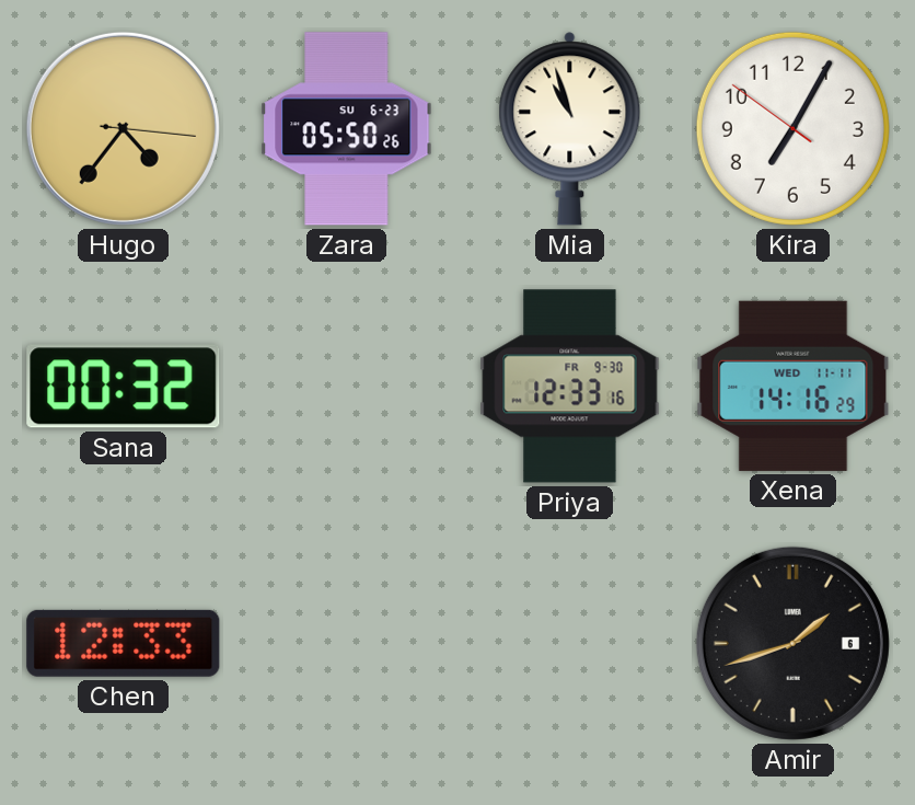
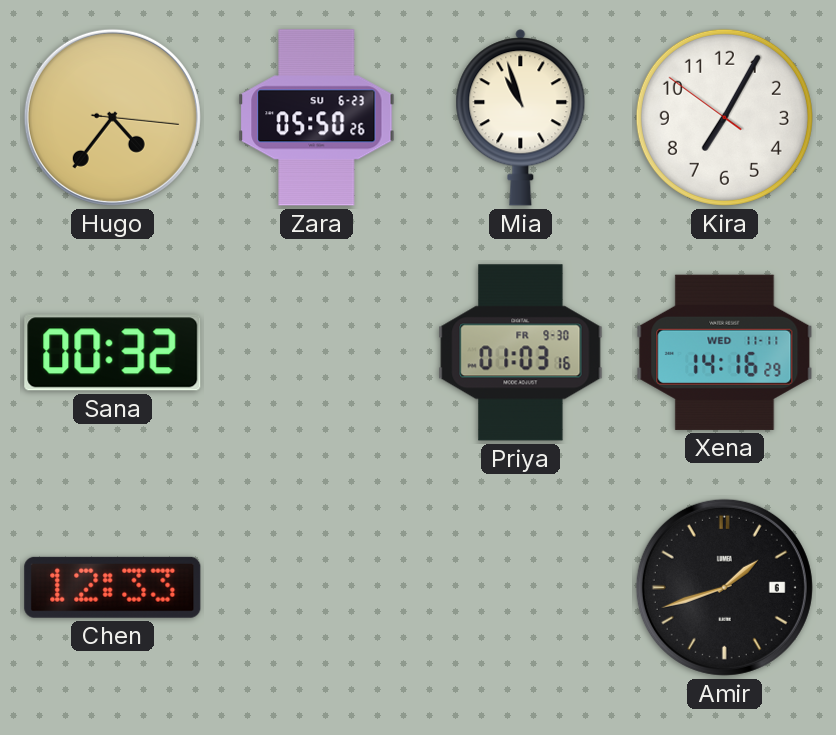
Priya: 12:33 -> 01:03 (521, 353)
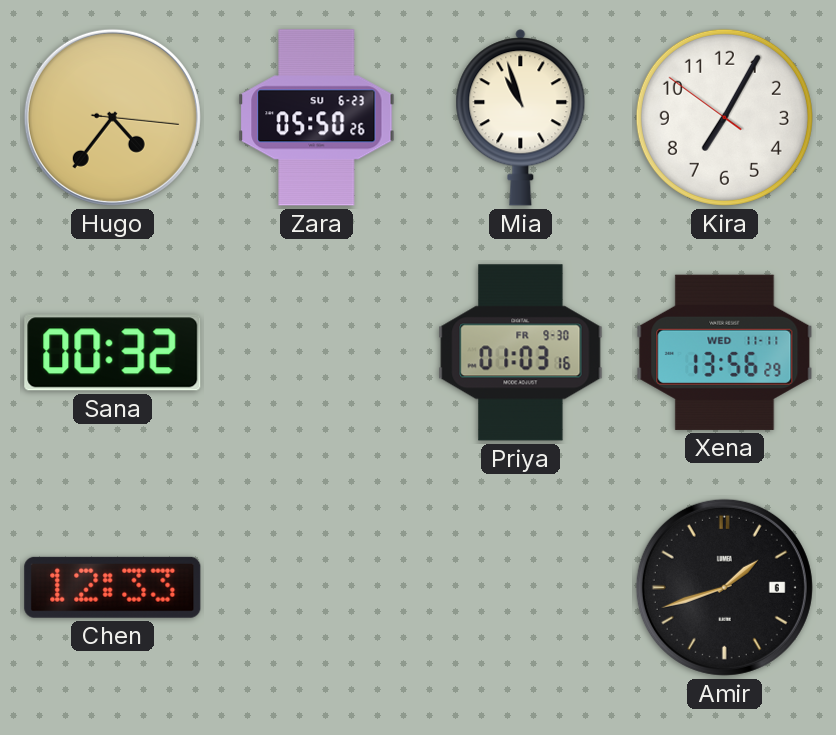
Xena: 14:16 -> 13:56 (725, 352)
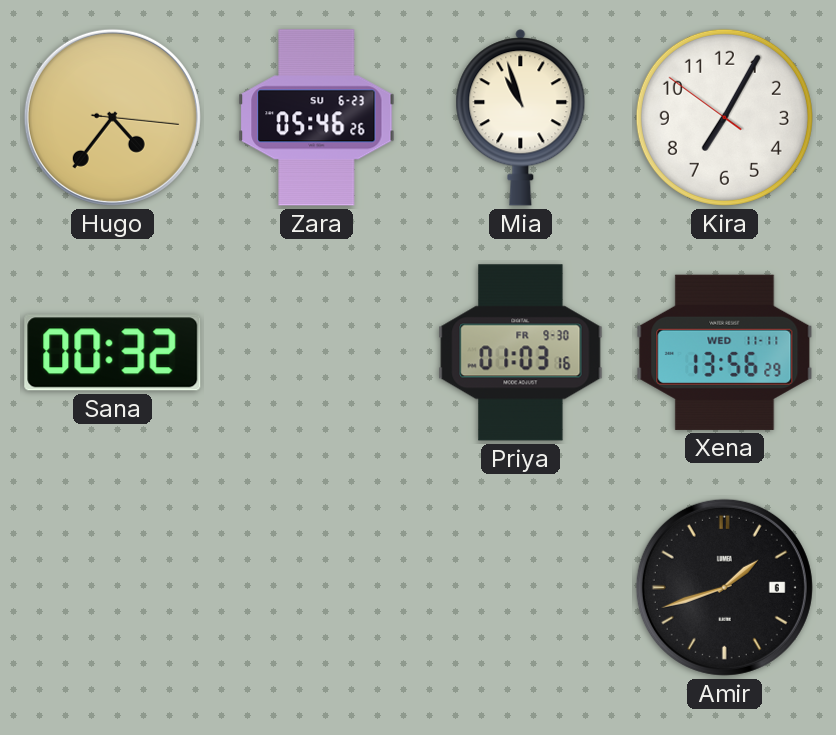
Zara: 05:50 -> 05:46 (317, 118)
Chen: 12:33 -> none (113, 587)
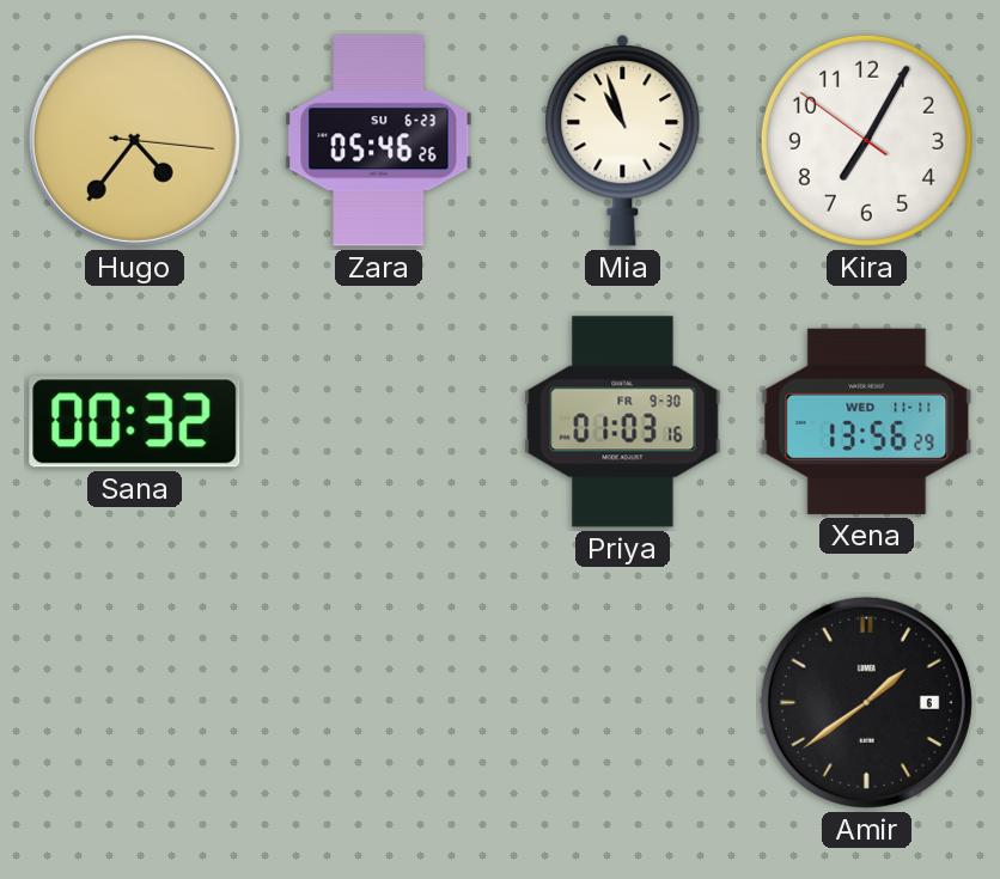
Amir: 1:42 -> 1:39 (866, 702)
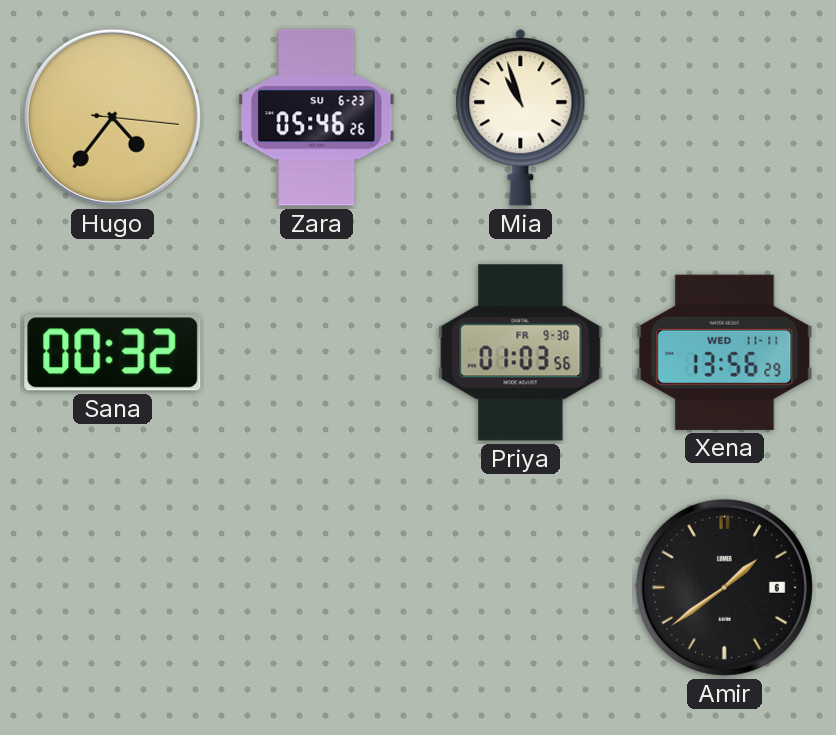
Kira: 7:04 -> none (866, 140)
Priya: 01:03:16 -> 01:03:56 (521, 353)
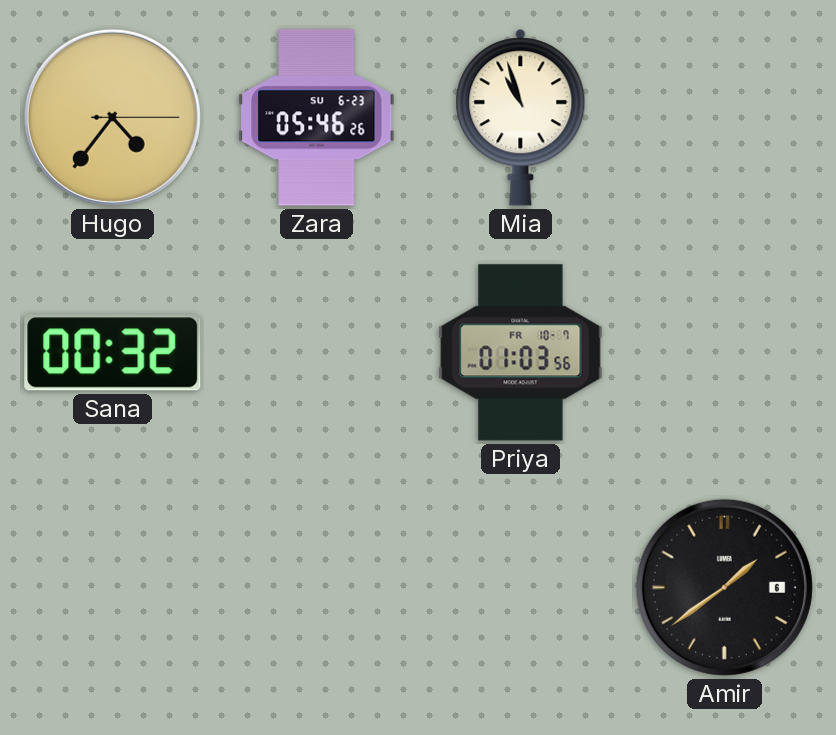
Hugo: 4:36:16 -> 4:36:15 (112, 117)
Priya date: FR 9-30 -> FR 10-7 (521, 353)
Xena: 13:56 -> none (725, 352)
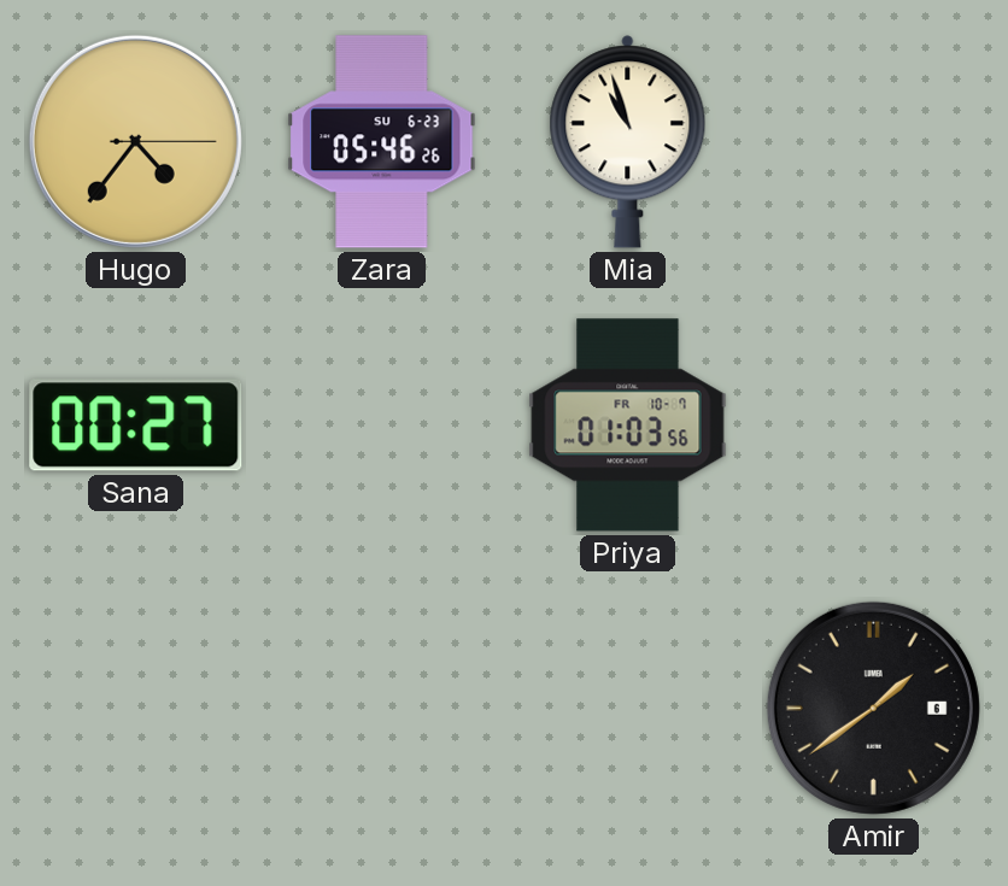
Sana: 00:32 -> 00:27 (136, 426)
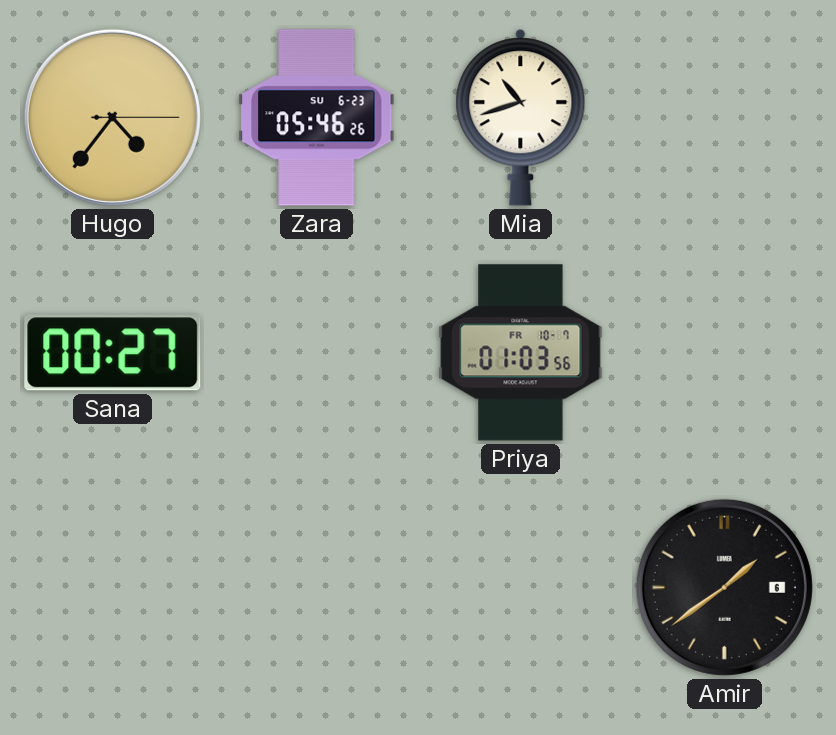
Mia: 10:57 -> 10:42 (521, 118)
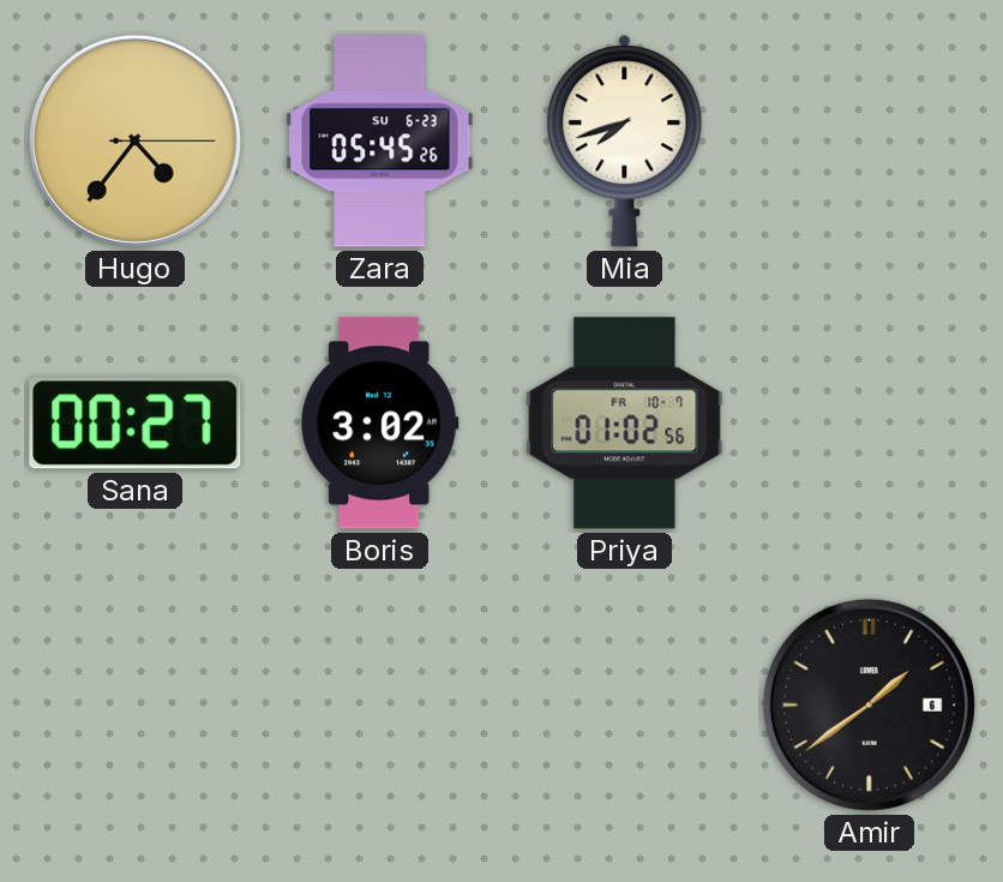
Zara: 05:46 -> 05:45 (380, 142)
Mia: 10:42 -> 7:42 (625, 142)
Boris: none -> 3:02 (380, 424)
Priya: 01:03 -> 01:02 (625, 424)
